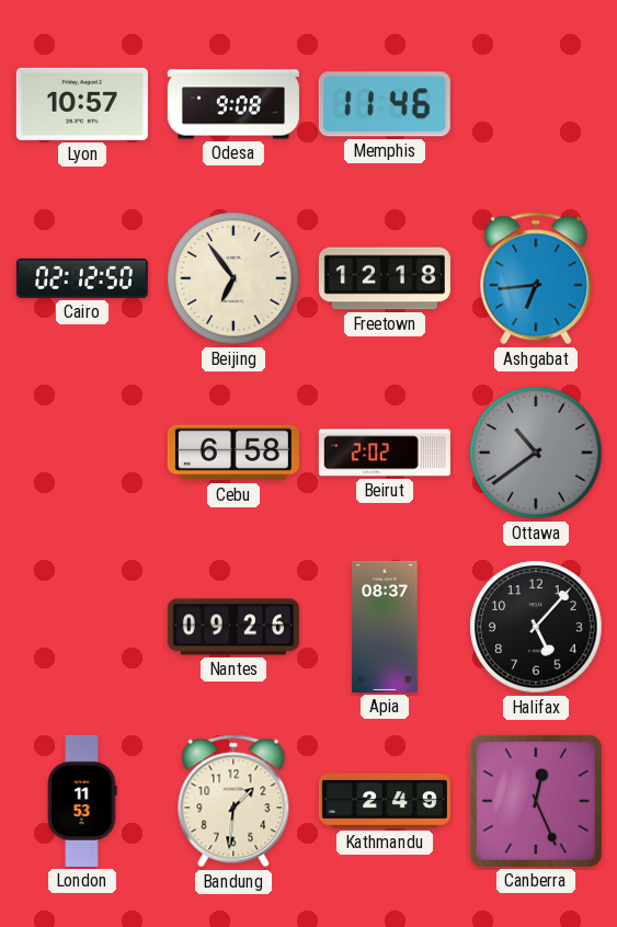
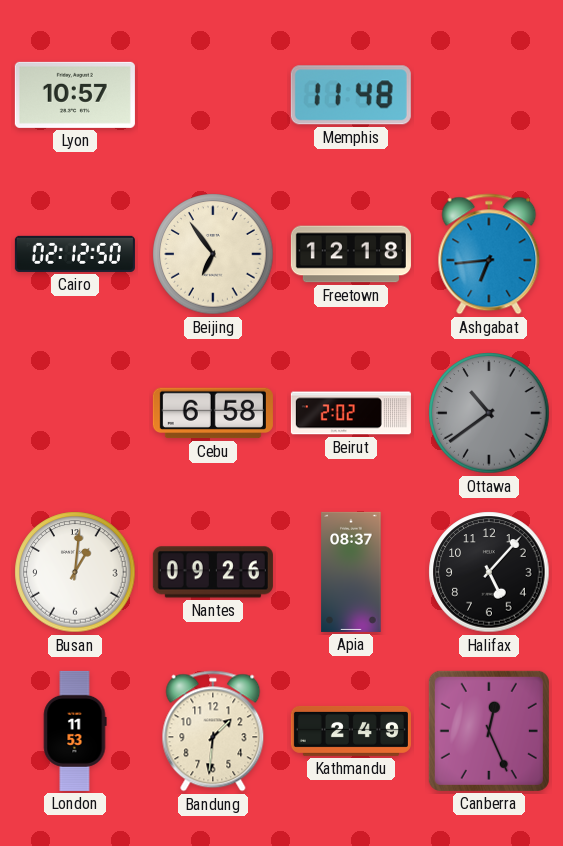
Odesa: 9:08 -> none (233, 104)
Memphis: 11:46 -> 11:48 (351, 95)
Busan: none -> 1:01 (75, 572)
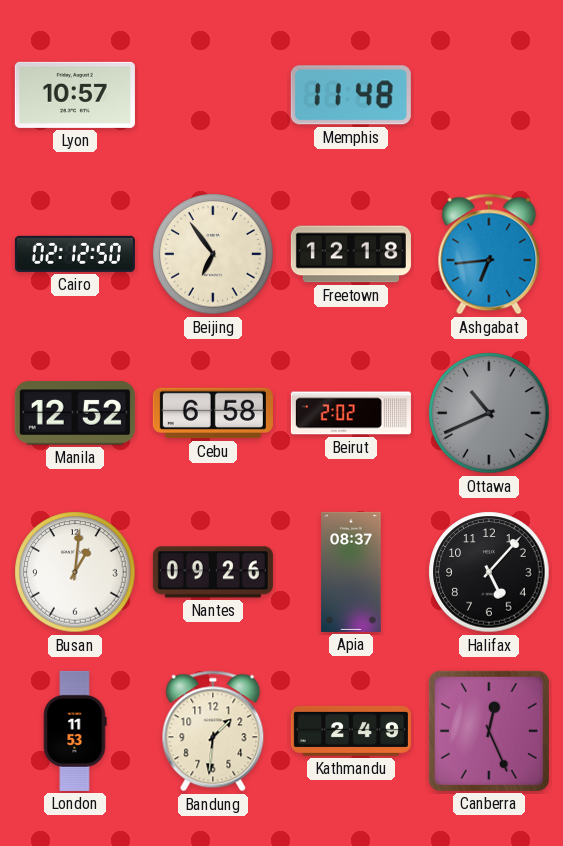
Manila: none -> 12:52 (75, 413)
Ottawa: 10:39 -> 10:41 (489, 413)
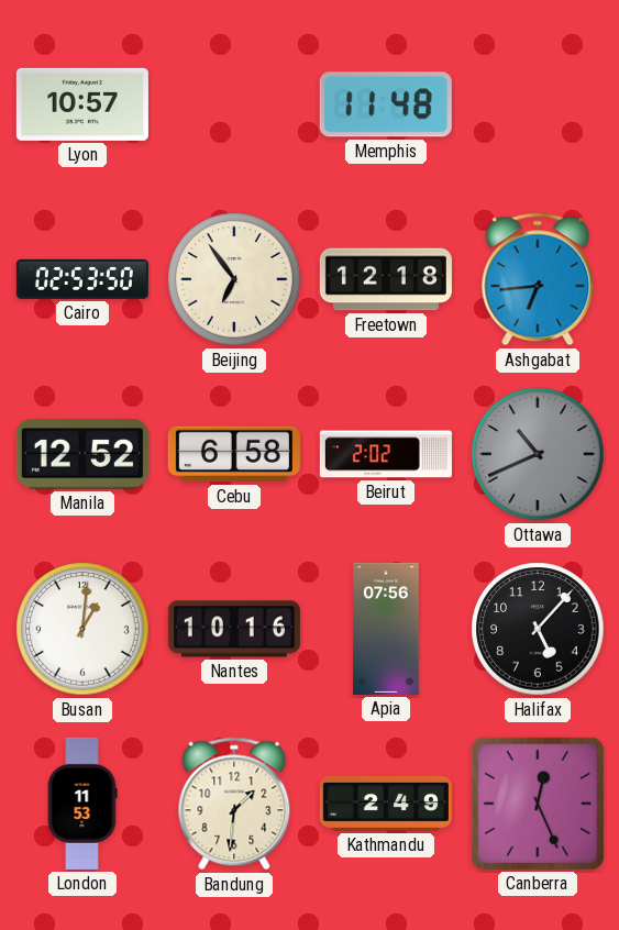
Cairo: 02:12 -> 02:53 (82, 279)
Nantes: 09:26 -> 10:16 (234, 629)
Apia: 08:37 -> 07:56 (386, 629)
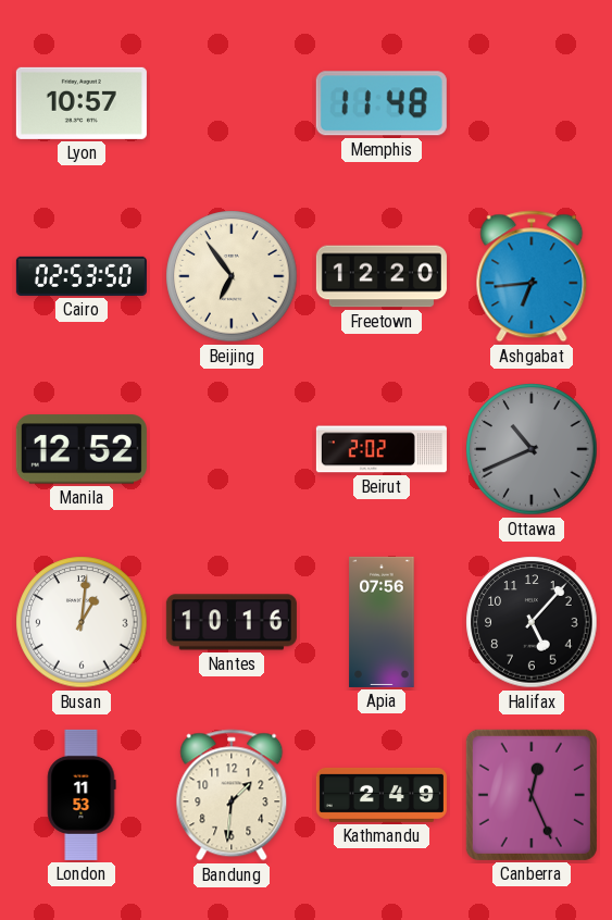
Freetown: 12:18 -> 12:20 (382, 276)
Cebu: 6:58 -> none (234, 454)
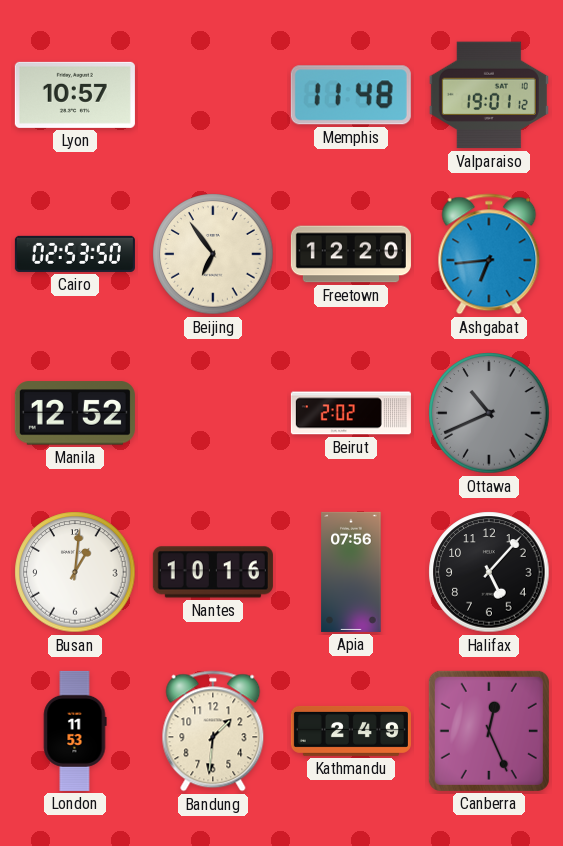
Valparaiso: none -> 19:01 (489, 95)
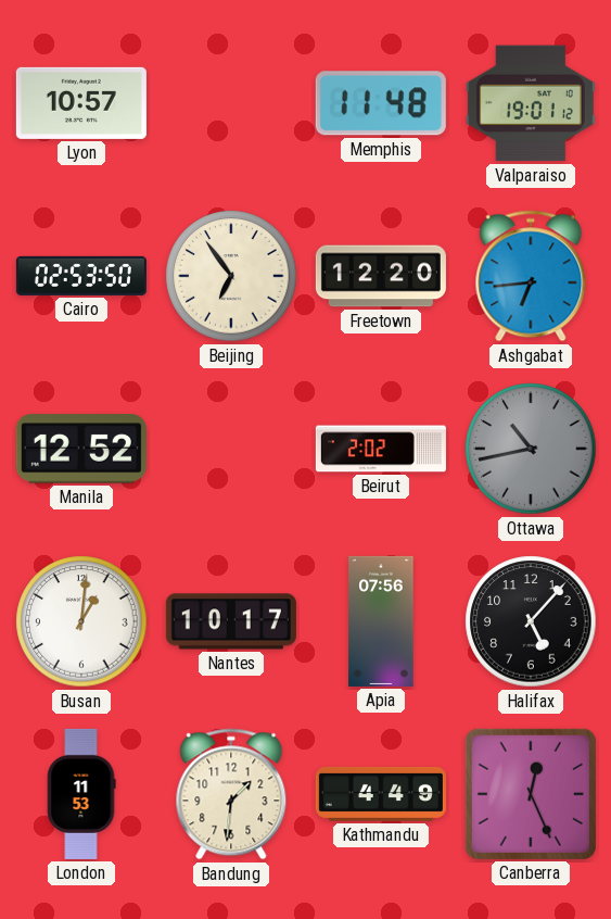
Ottawa: 10:41 -> 10:43 (531, 449)
Nantes: 10:16 -> 10:17 (231, 621)
Kathmandu: 2:49 -> 4:49 (381, 794)
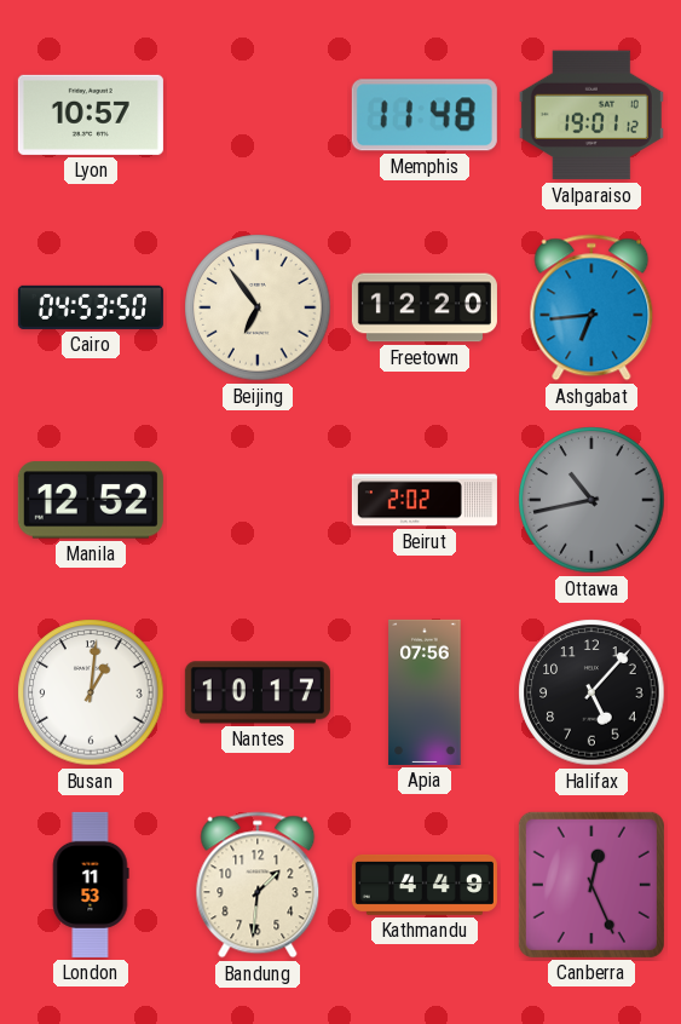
Cairo: 02:53 -> 04:53 (91, 307)
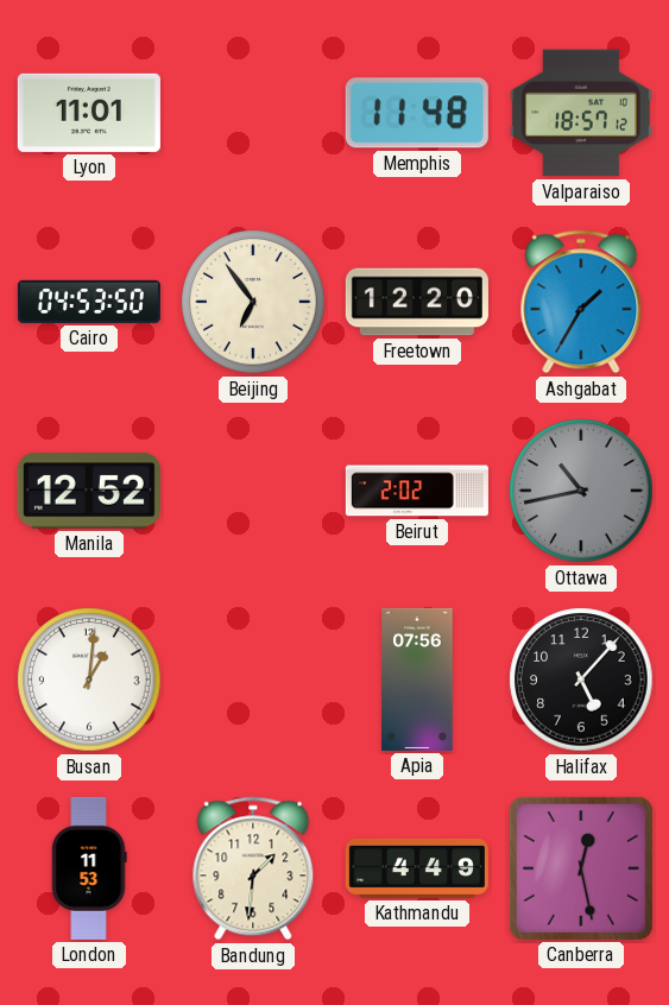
Lyon: 10:57 -> 11:01 (89, 113)
Valparaiso: 19:01 -> 18:57 (581, 113)
Ashgabat: 6:44 -> 1:35 (581, 302)
Nantes: 10:17 -> none (258, 692)
Canberra: 12:26 -> 12:28 (581, 868)
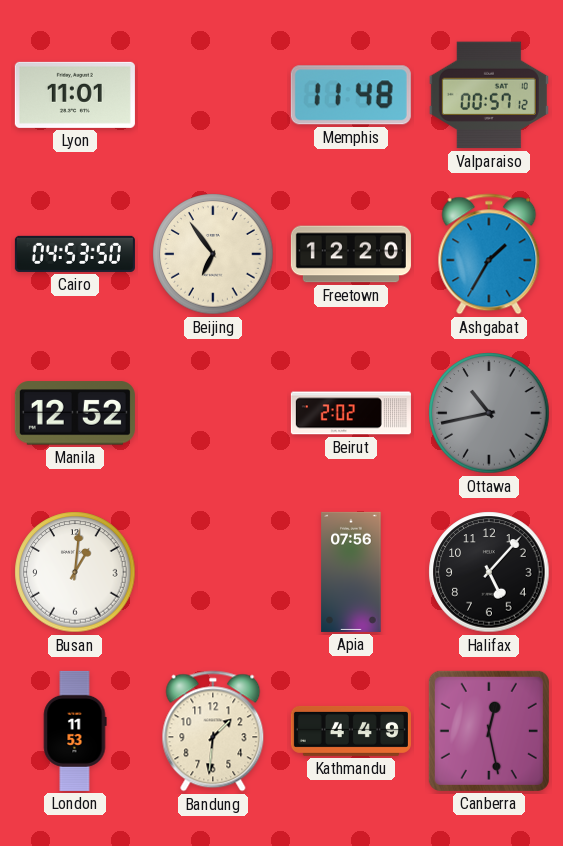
Valparaiso: 18:57 -> 00:57 (489, 95)
